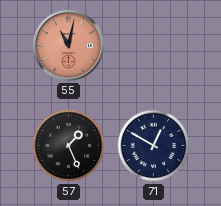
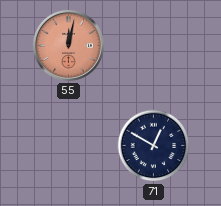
55: 11:02 -> 12:02 (68, 45)
57: 1:26 -> none (69, 146)
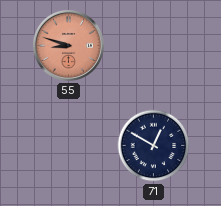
55: 12:02 -> 8:48 (68, 45)
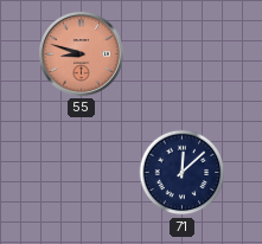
71: 12:50 -> 12:08 (183, 173)
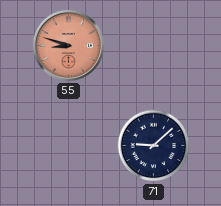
71: 12:08 -> 9:08 (154, 146)
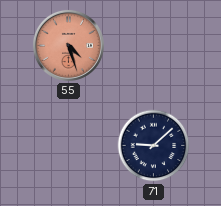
55: 8:48 -> 4:27 (68, 45)
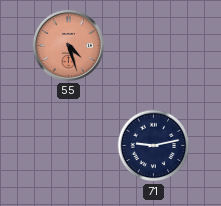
71: 9:08 -> 9:13 (154, 146)
